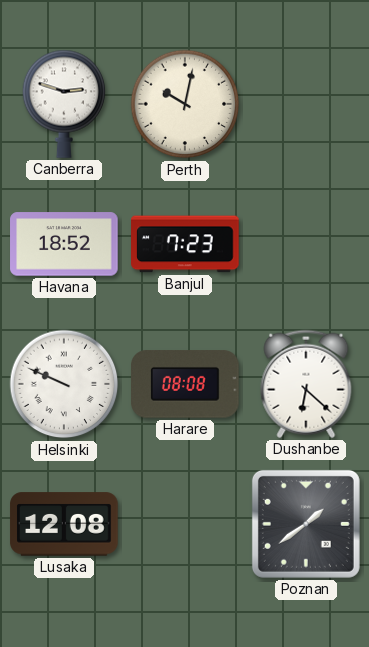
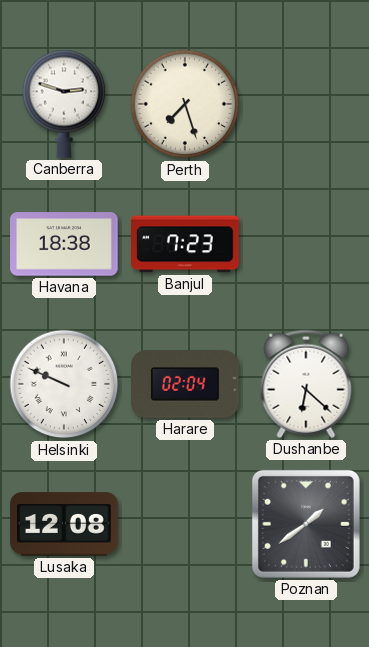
Perth: 10:02 -> 7:27 (185, 104)
Havana: 18:52 -> 18:38 (64, 244)
Harare: 08:08 -> 02:04 (185, 384)
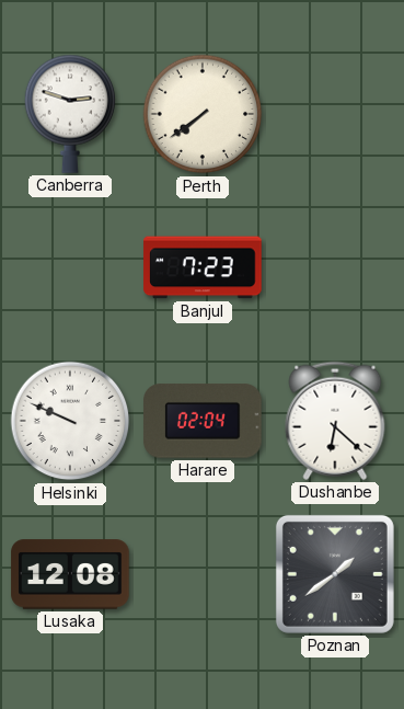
Perth: 7:27 -> 7:39 (203, 114)
Havana: 18:38 -> none (64, 244)
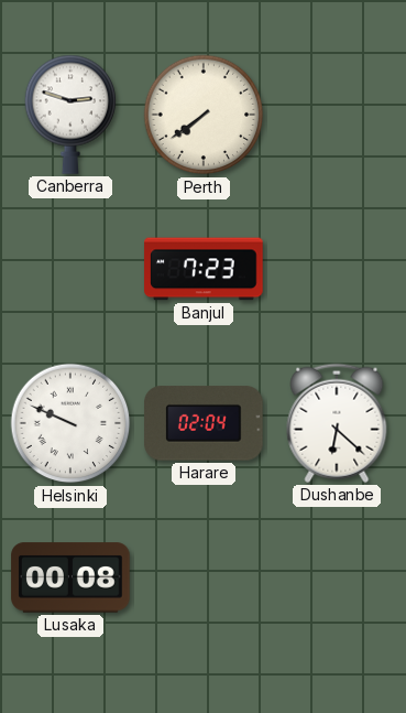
Lusaka: 12:08 -> 00:08 (70, 577)
Poznan: 1:39 -> none (335, 574)
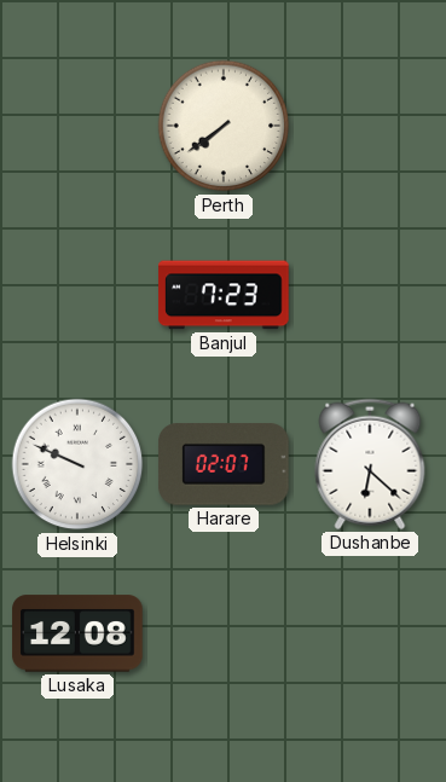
Canberra: 2:48 -> none (70, 115)
Harare: 02:04 -> 02:07 (224, 464)
Lusaka: 00:08 -> 12:08 (77, 633)
